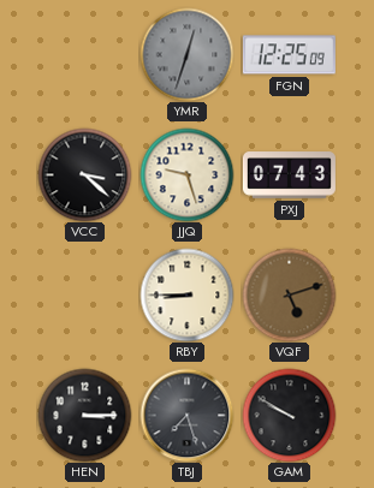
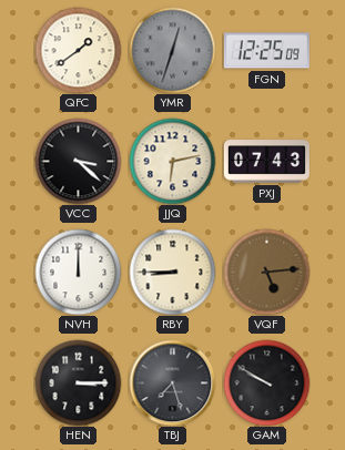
QFC: none -> 1:39 (78, 50)
JJQ: 9:27 -> 6:13 (172, 161)
NVH: none -> 12:00 (78, 272)
VQF: 5:12 -> 5:14 (266, 272)
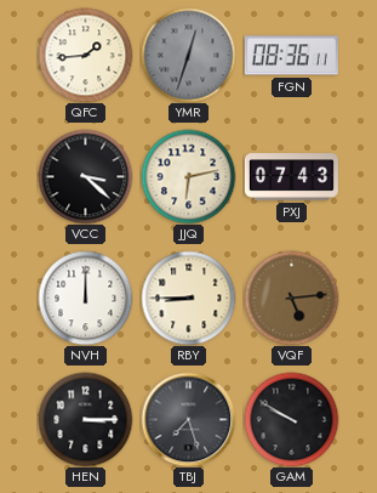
QFC: 1:39 -> 1:44 (85, 55)
FGN: 12:25 -> 08:36 (291, 56)
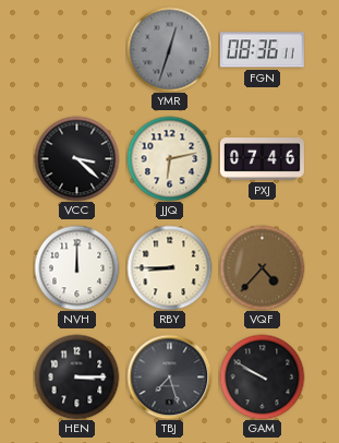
QFC: 1:44 -> none (85, 55)
PXJ: 07:43 -> 07:46 (262, 159)
VQF: 5:14 -> 4:37 (262, 267)
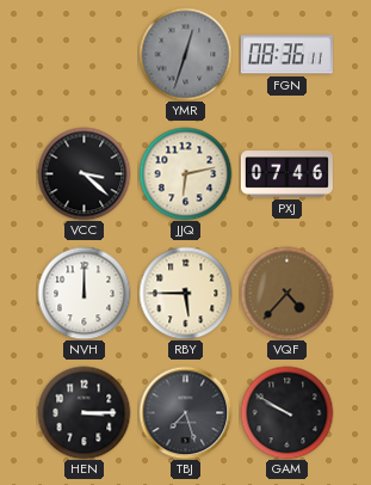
RBY: 8:45 -> 5:45 (185, 293)
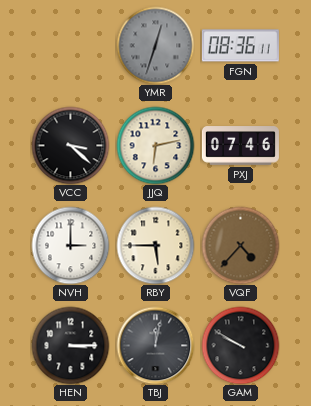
NVH: 12:00 -> 3:00 (70, 245)
TBJ: 7:27 -> 12:02 (155, 345)
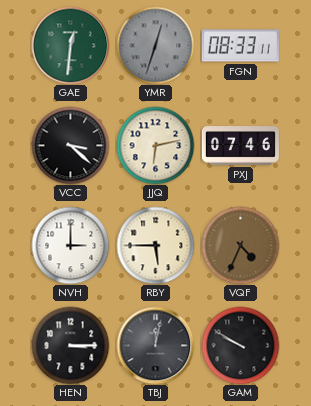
GAE: none -> 12:31 (70, 45)
FGN: 08:36 -> 08:33 (240, 46)
VQF: 4:37 -> 4:34 (240, 245)
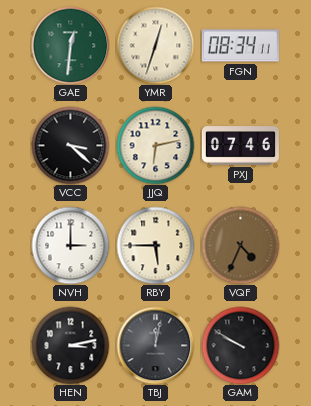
YMR dial: grey -> cream (155, 45)
FGN: 08:33 -> 08:34 (240, 46)
HEN: 3:15 -> 3:13 (70, 345)
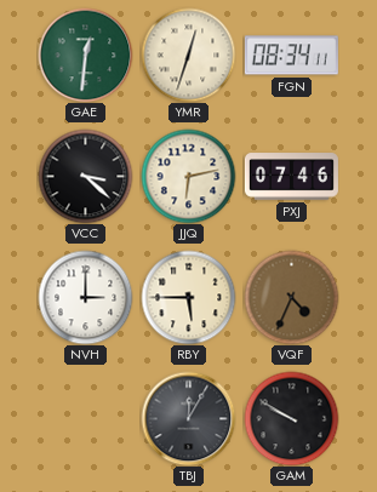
HEN: 3:13 -> none (70, 345)
TBJ: 12:02 -> 12:05 (188, 418)
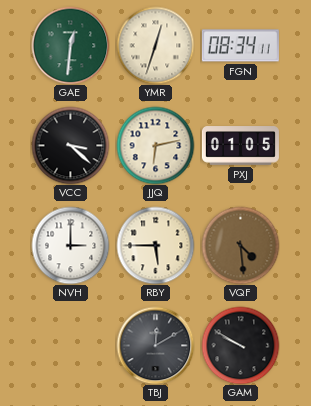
PXJ: 07:46 -> 01:05 (240, 146)
VQF: 4:34 -> 4:29 (240, 245)
TBJ: 12:05 -> 12:10 (155, 345)
